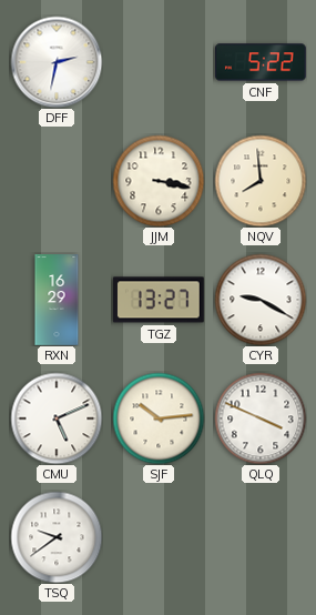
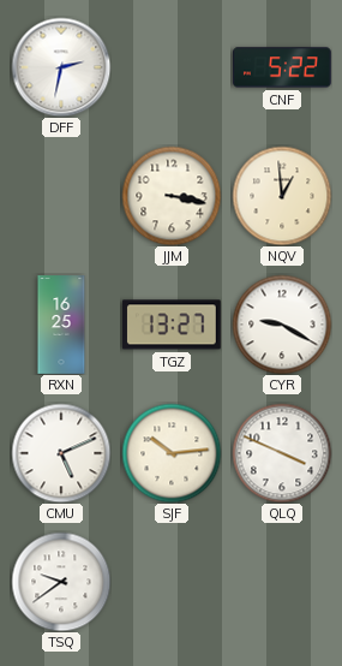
NQV: 7:59 -> 12:59 (282, 196)
RXN: 16:29 -> 16:25 (61, 325)
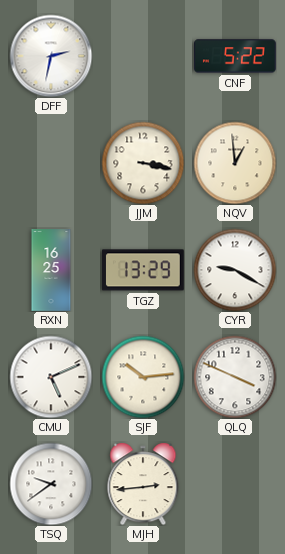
TGZ: 13:27 -> 13:29 (143, 270)
MJH: none -> 2:44 (143, 484)
